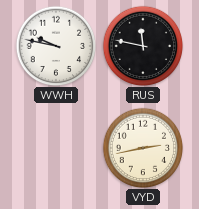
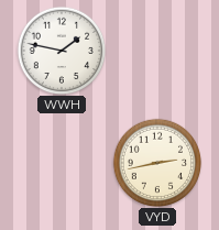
WWH: 9:47 -> 1:47 (62, 51)
RUS: 11:47 -> none (143, 46)
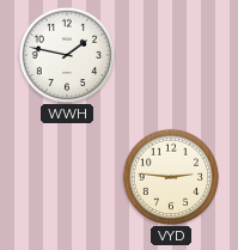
VYD: 2:43 -> 2:46 (171, 177)
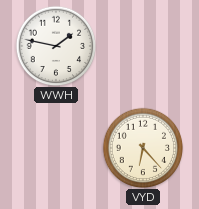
VYD: 2:46 -> 6:23 (143, 148)
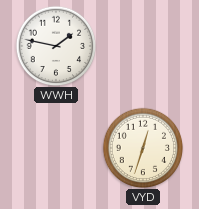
VYD: 6:23 -> 12:33 (143, 148)
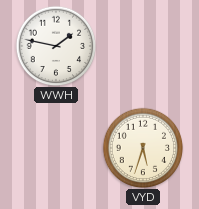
VYD: 12:33 -> 5:33 (143, 148)
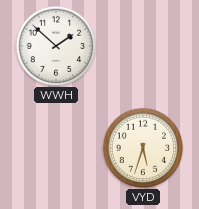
WWH: 1:47 -> 1:52 (56, 46)
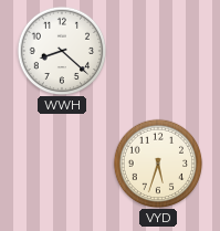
WWH: 1:52 -> 8:22 (62, 51)
